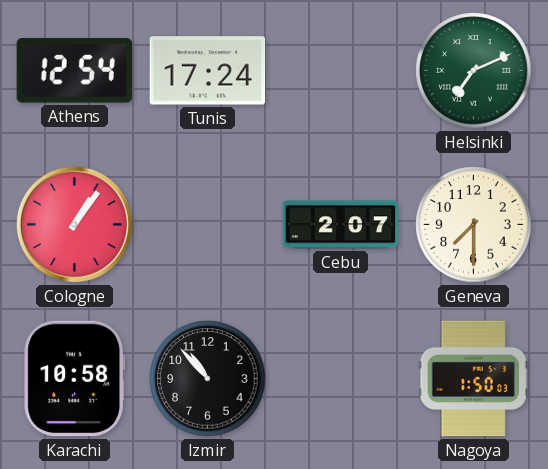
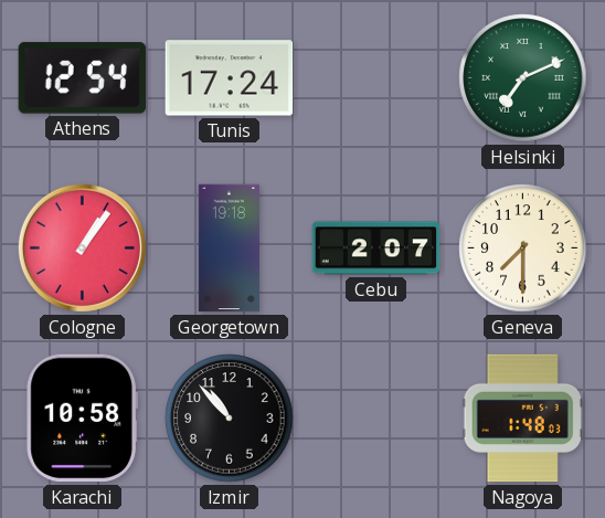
Georgetown: none -> 19:18 (229, 249)
Nagoya: 1:50 -> 1:48 (522, 419)
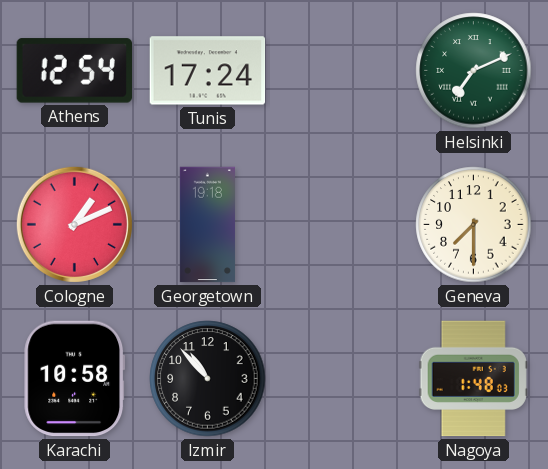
Cologne: 1:06 -> 1:11 (74, 224)
Cebu: 2:07 -> none (376, 249)
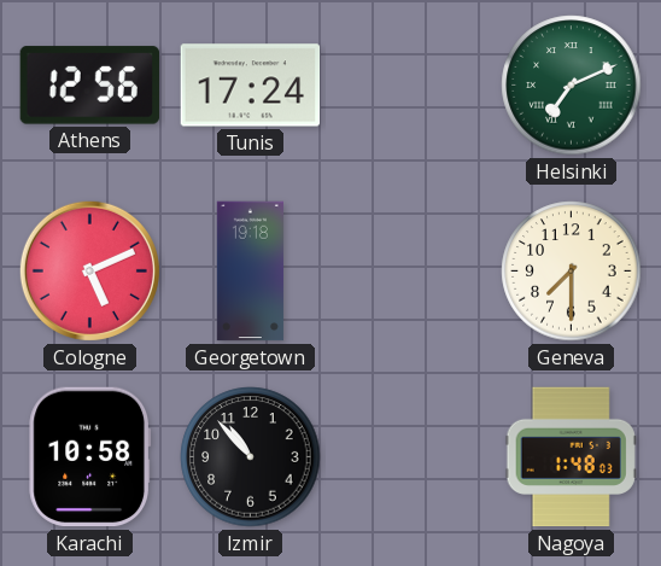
Athens: 12:54 -> 12:56 (89, 86)
Cologne: 1:11 -> 5:11 (89, 270)
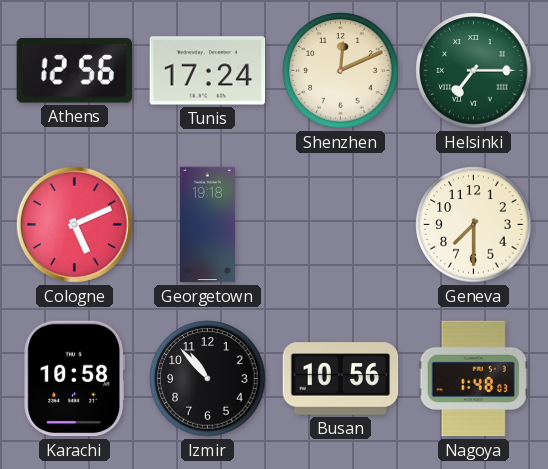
Shenzhen: none -> 12:11 (341, 71)
Helsinki: 7:11 -> 7:15 (474, 71)
Busan: none -> 10:56 (341, 379)
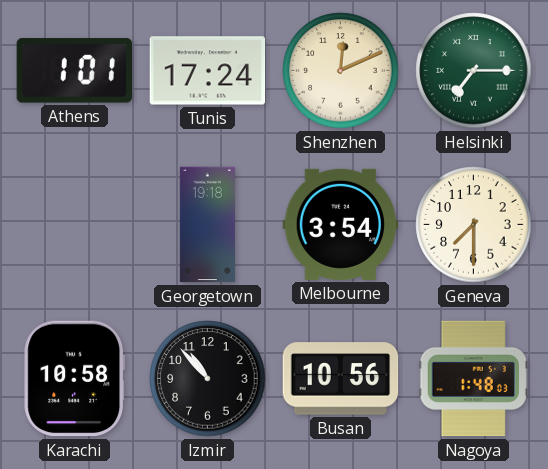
Athens: 12:56 -> 1:01 (74, 71)
Cologne: 5:11 -> none (74, 224)
Melbourne: none -> 3:54 (341, 224)
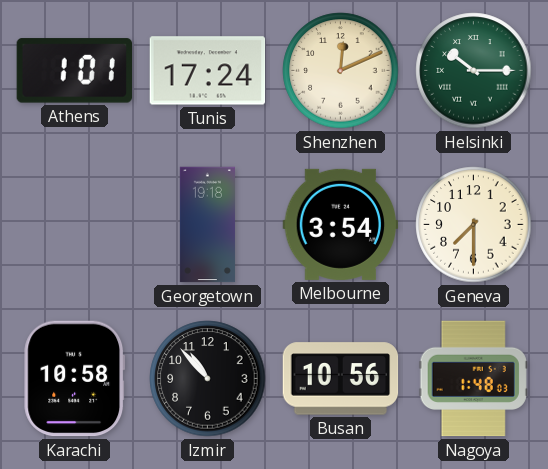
Helsinki: 7:15 -> 10:15 (474, 71)
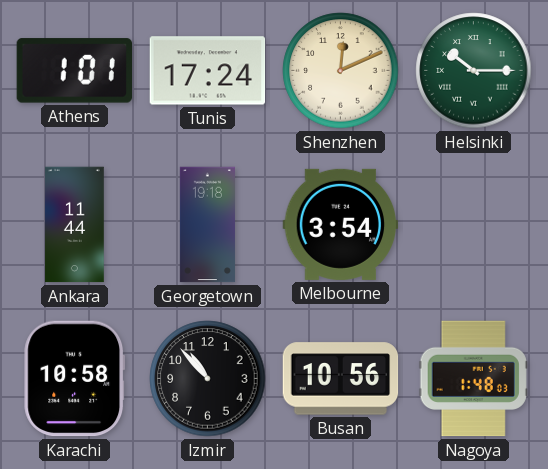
Ankara: none -> 11:44 (75, 225)
Geneva: 7:30 -> none (474, 225)
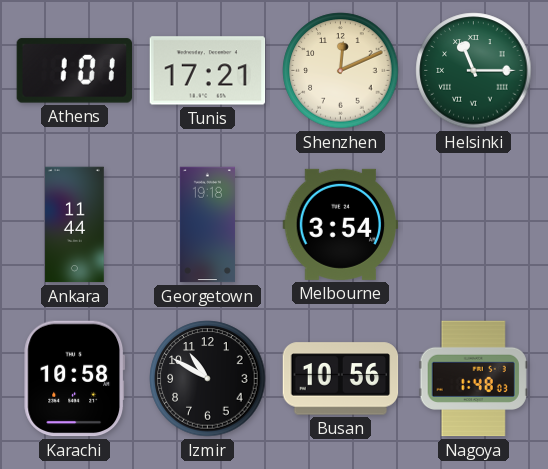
Tunis: 17:24 -> 17:21 (208, 71)
Helsinki: 10:15 -> 11:15 (474, 71)
Izmir: 10:53 -> 10:50 (208, 379)
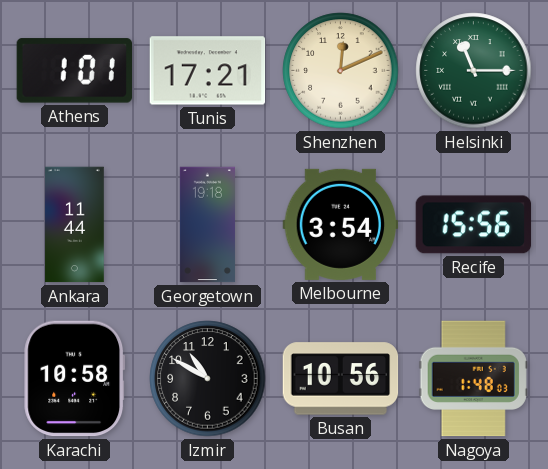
Recife: none -> 15:56 (474, 225)
